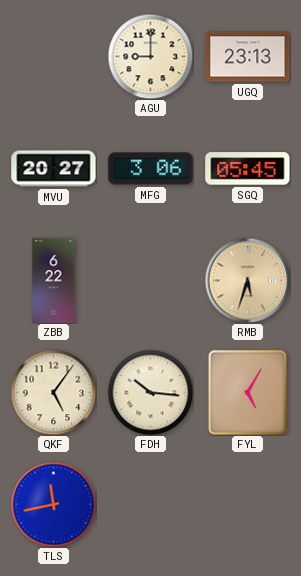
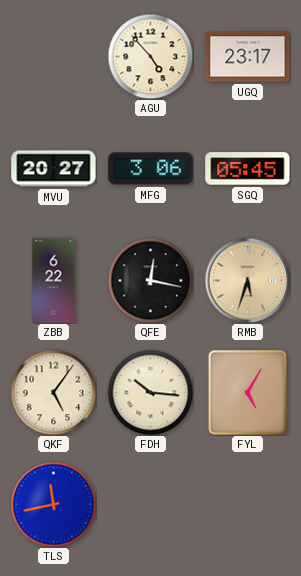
AGU: 9:00 -> 4:53 (150, 56)
UGQ: 23:13 -> 23:17 (248, 57)
QFE: none -> 12:17 (150, 280)
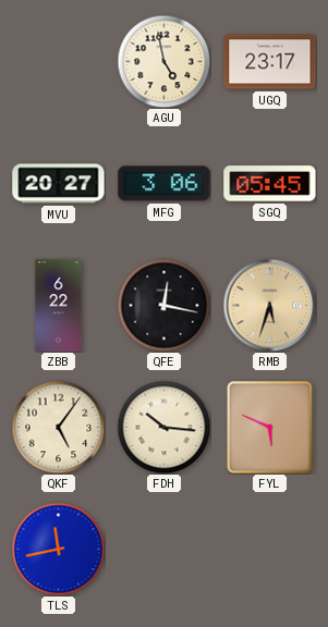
AGU: 4:53 -> 4:58 (163, 61)
FYL: 5:05 -> 5:49 (269, 427)
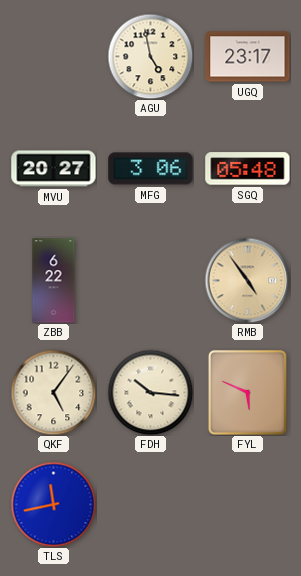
SGQ: 05:45 -> 05:48 (248, 169)
QFE: 12:17 -> none (163, 305)
RMB: 5:33 -> 4:54 (247, 280)
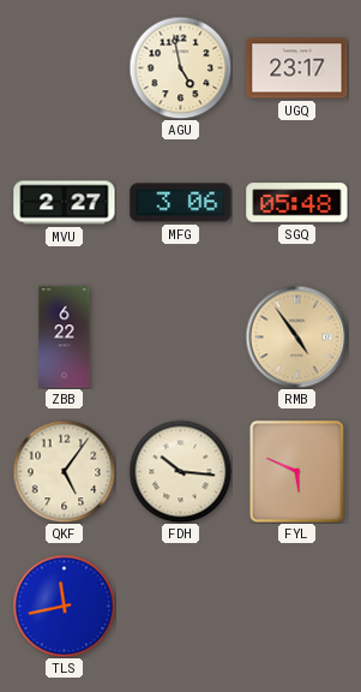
MVU: 20:27 -> 2:27 (65, 203)
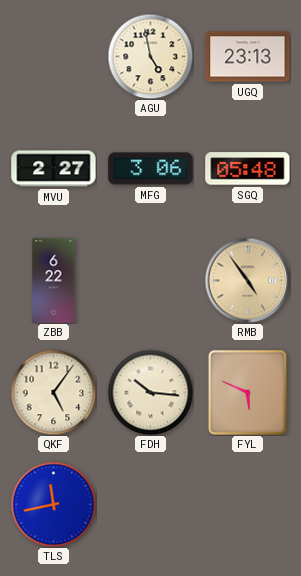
UGQ: 23:17 -> 23:13 (248, 57)
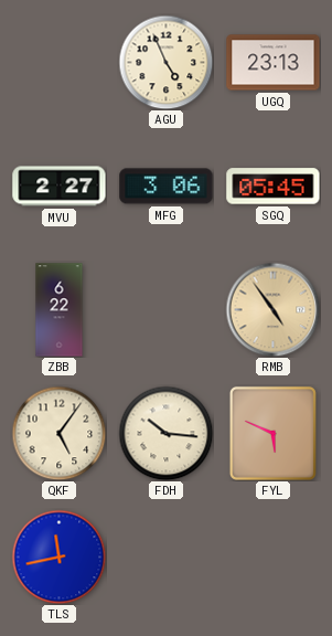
AGU: 4:58 -> 4:56 (165, 62)
SGQ: 05:48 -> 05:45 (274, 187)
